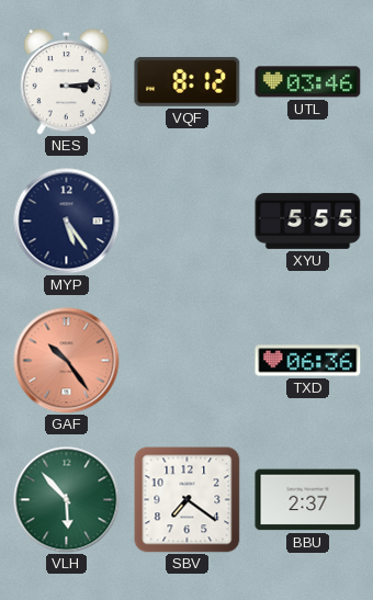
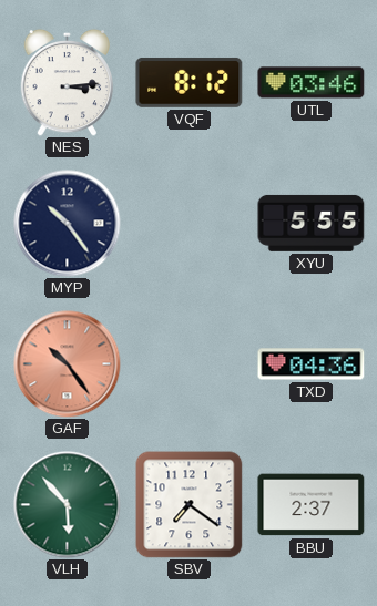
MYP: 5:24 -> 10:24 (68, 224)
TXD: 06:36 -> 04:36 (312, 364)
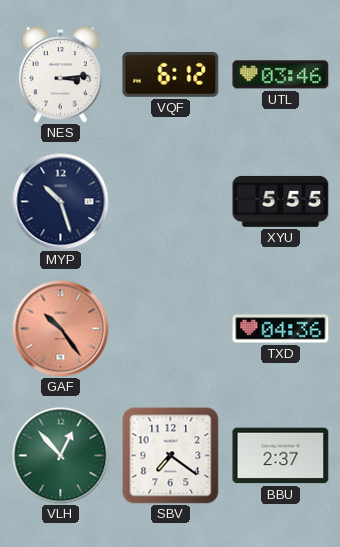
VQF: 8:12 -> 6:12 (171, 74)
MYP: 10:24 -> 10:27 (61, 202)
VLH: 5:53 -> 12:53 (61, 456)
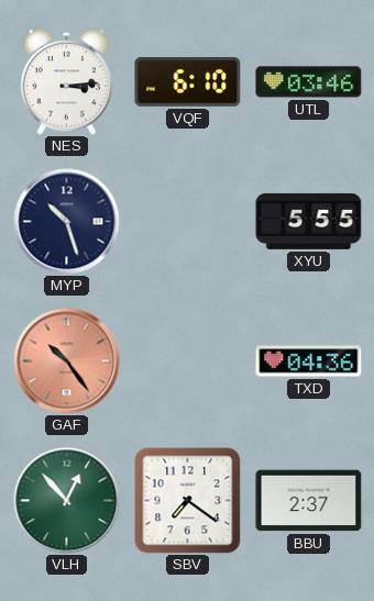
VQF: 6:12 -> 6:10 (188, 81)
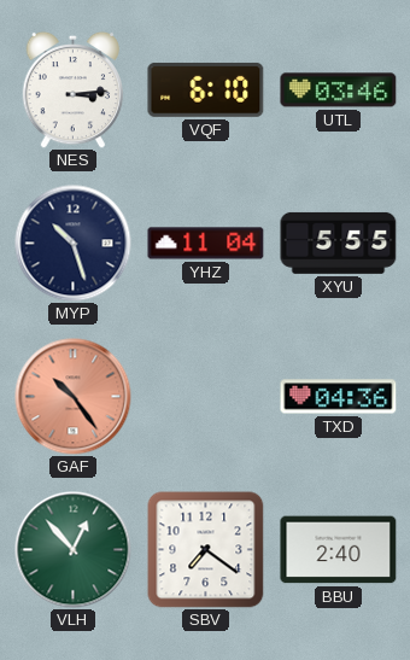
YHZ: none -> 11:04 (206, 244)
BBU: 2:37 -> 2:40 (339, 550)
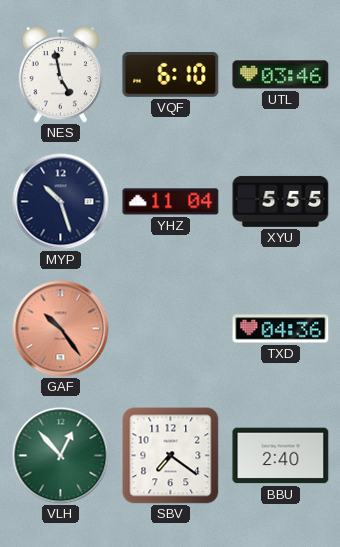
NES: 3:14 -> 4:58 (61, 74)
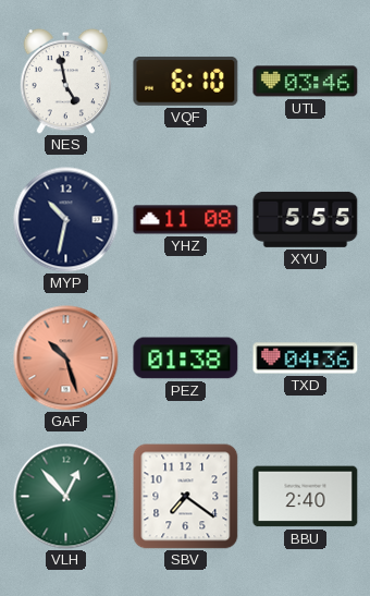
MYP: 10:27 -> 10:32 (66, 220)
YHZ: 11:04 -> 11:08 (186, 220)
GAF: 10:24 -> 10:27 (66, 358)
PEZ: none -> 01:38 (186, 358)
